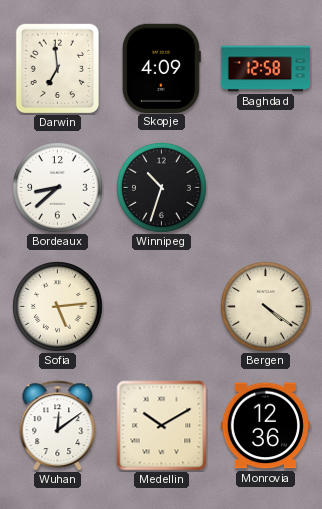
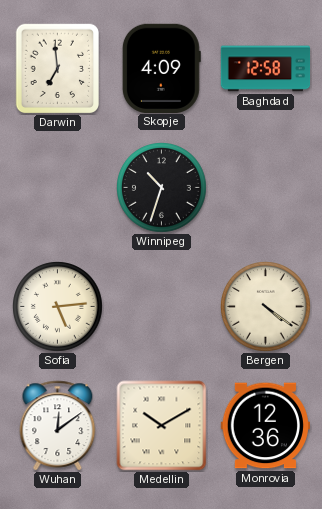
Bordeaux: 8:38 -> none (58, 188)
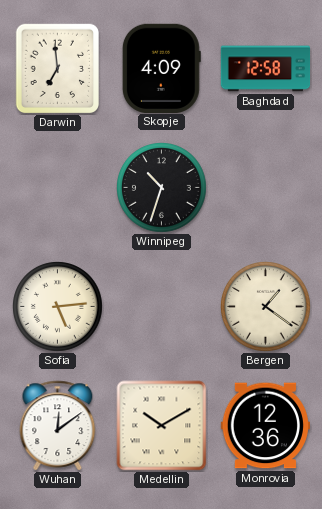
Bergen: 4:21 -> 1:21 (266, 307)
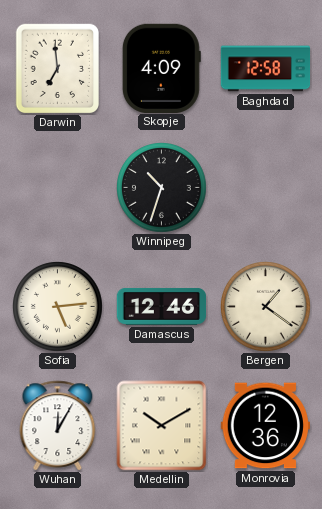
Damascus: none -> 12:46 (162, 306)
Wuhan: 12:09 -> 12:05 (58, 426)
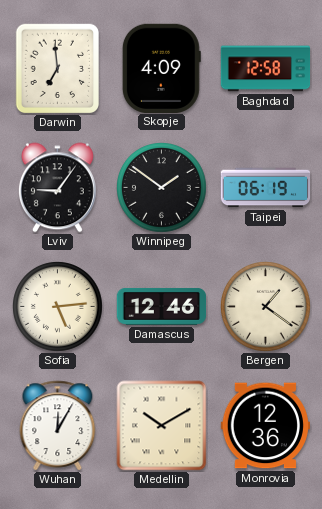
Lviv: none -> 9:06 (57, 188)
Winnipeg: 10:33 -> 1:51 (162, 188)
Taipei: none -> 06:19 (266, 188)
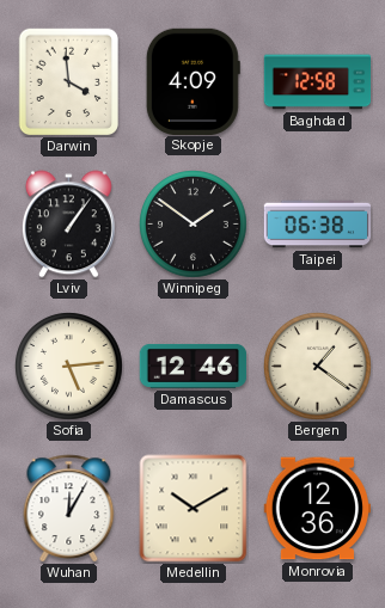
Darwin: 6:59 -> 3:59 (68, 82)
Lviv: 9:06 -> 1:06 (68, 225)
Taipei: 06:19 -> 06:38 (318, 225)
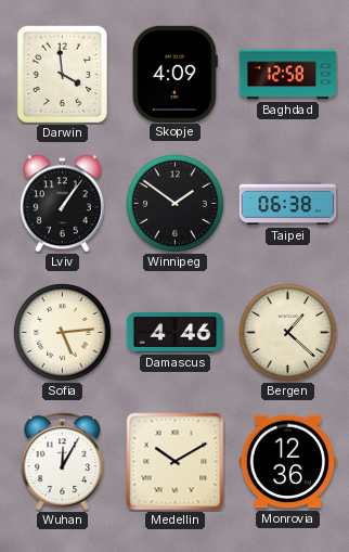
Damascus: 12:46 -> 4:46 (176, 332)
Bergen: 1:21 -> 1:22 (288, 333)
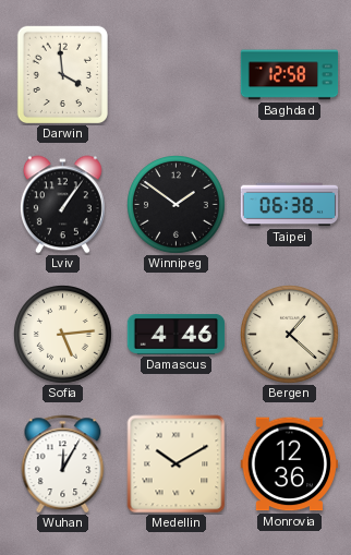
Skopje: 4:09 -> none (174, 74)
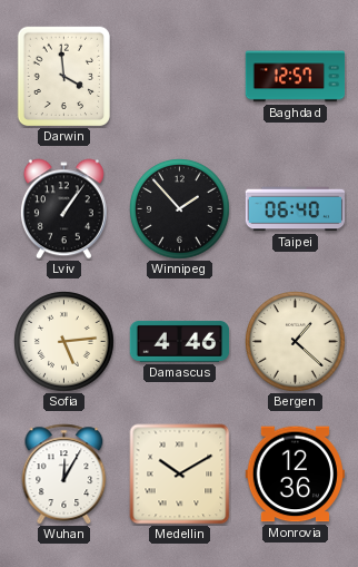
Baghdad: 12:58 -> 12:57 (296, 77)
Winnipeg: 1:51 -> 1:53 (180, 209)
Taipei: 06:38 -> 06:40 (296, 209)
